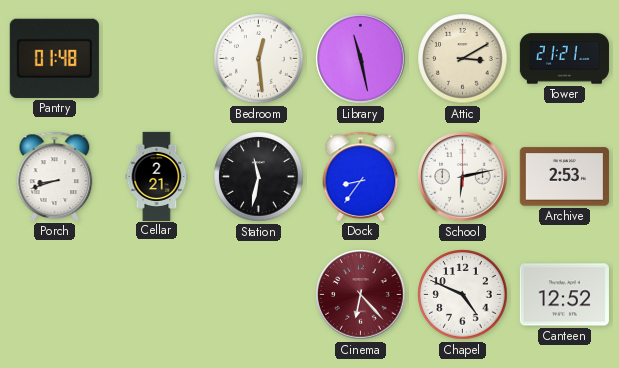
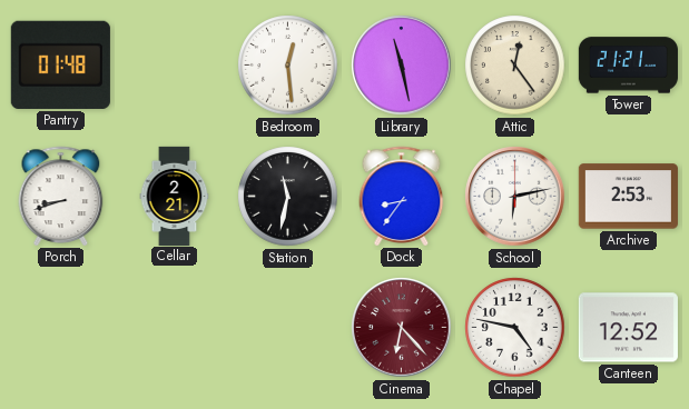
Attic: 3:10 -> 12:24 (515, 66)
Chapel: 4:49 -> 4:47 (515, 328)
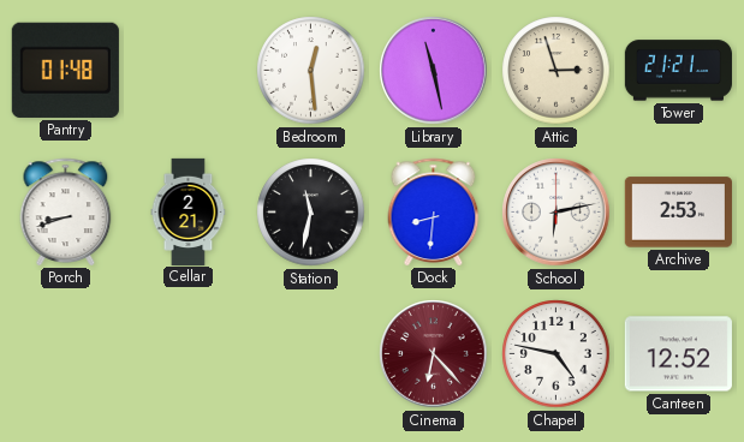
Attic: 12:24 -> 2:57 (556, 71)
Dock: 8:36 -> 8:31 (434, 211)
